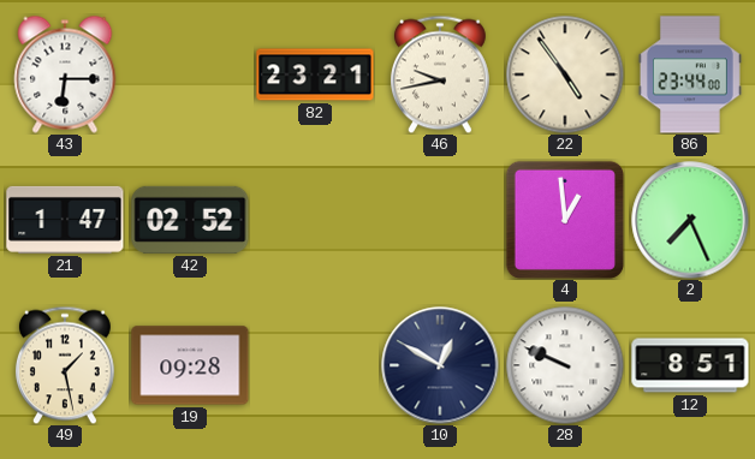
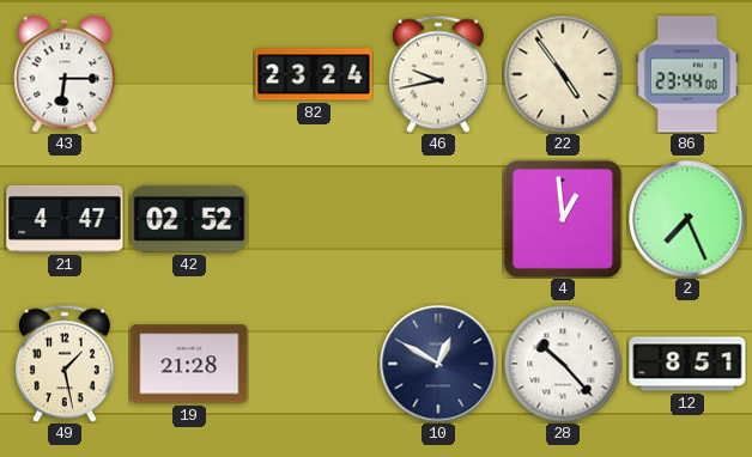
82: 23:21 -> 23:24 (314, 74)
21: 1:47 -> 4:47 (65, 219)
19: 09:28 -> 21:28 (189, 364)
28: 9:49 -> 10:23 (563, 364)
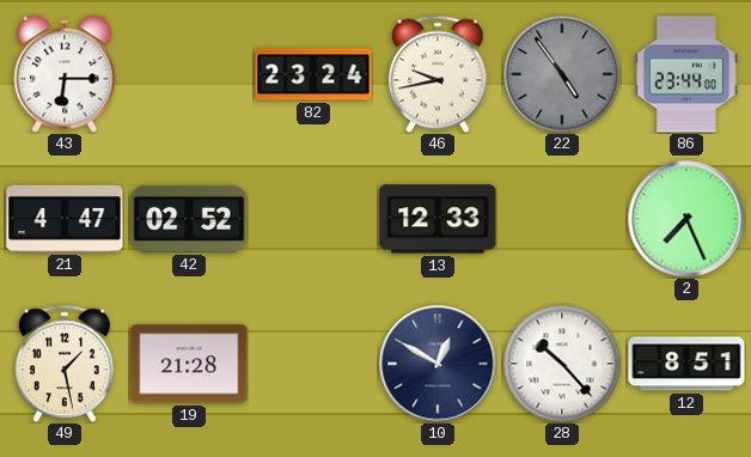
22 dial: cream -> grey (562, 74)
13: none -> 12:33 (438, 219)
4: 12:59 -> none (563, 219)
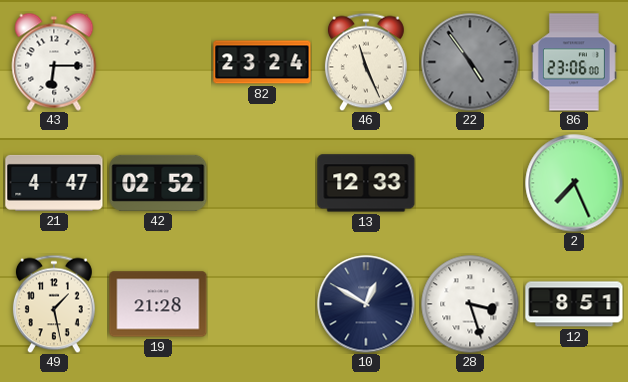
46: 9:43 -> 11:26 (366, 62)
86: 23:44 -> 23:06 (574, 62)
28: 10:23 -> 3:27 (470, 304)
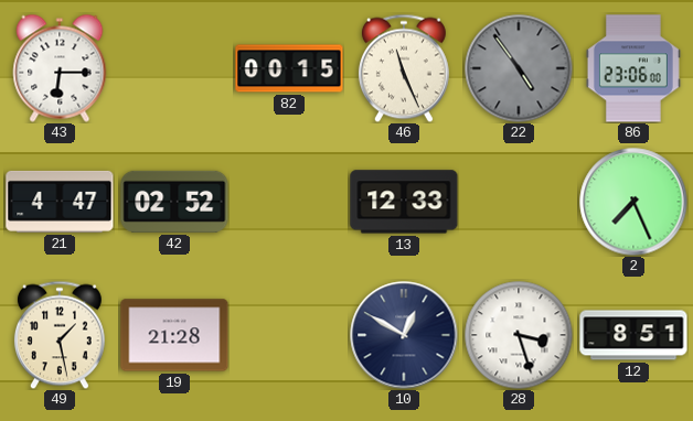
82: 23:24 -> 00:15 (289, 68)
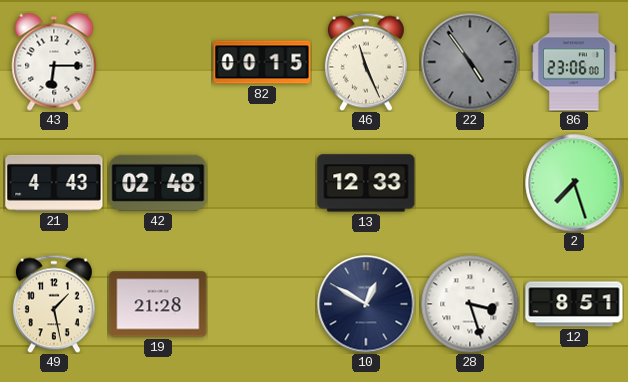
21: 4:47 -> 4:43 (54, 183)
42: 02:52 -> 02:48 (158, 183)
2: 7:26 -> 7:27 (574, 183)
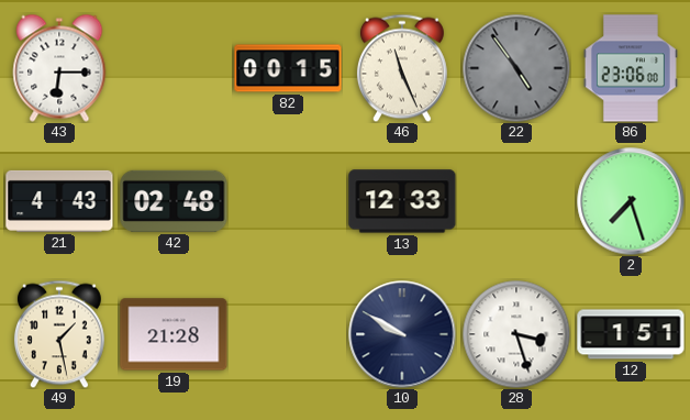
10: 12:50 -> 9:50 (402, 334)
12: 8:51 -> 1:51 (631, 334)
